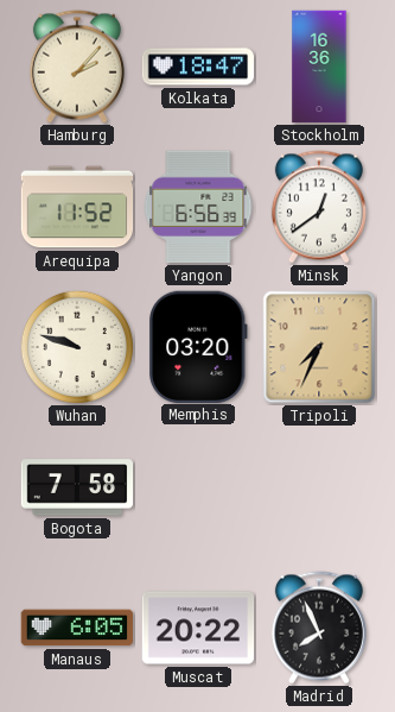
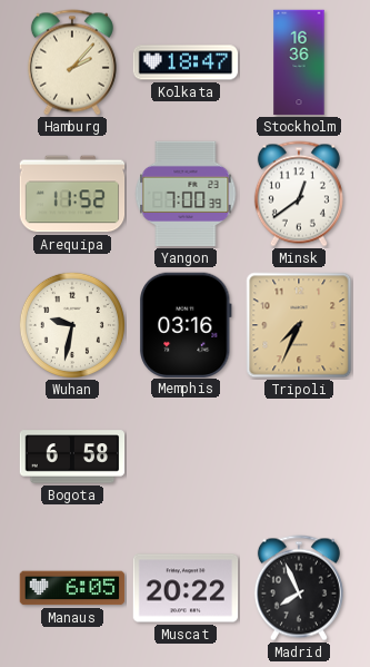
Yangon: 6:56 -> 7:00 (186, 194)
Wuhan: 9:48 -> 9:32 (72, 325)
Memphis: 03:20 -> 03:16 (186, 324)
Bogota: 7:58 -> 6:58 (72, 457)
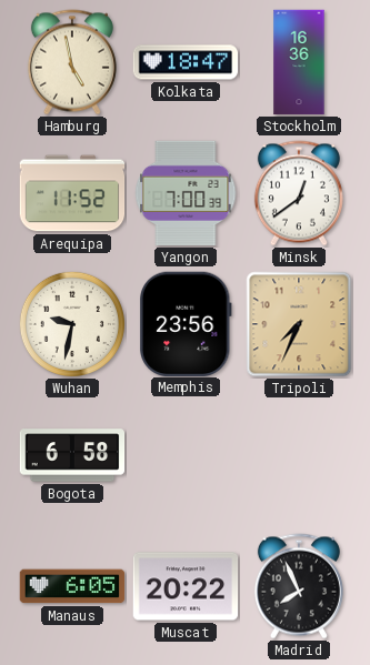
Hamburg: 2:07 -> 4:58 (72, 62)
Memphis: 03:16 -> 23:56 (186, 323)
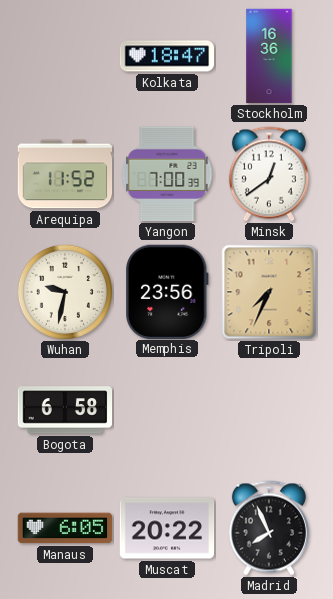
Hamburg: 4:58 -> none (72, 62)
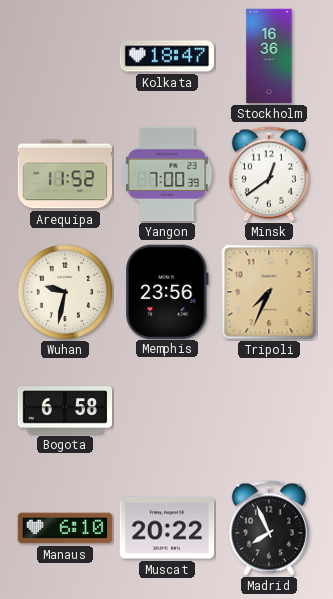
Manaus: 6:05 -> 6:10 (65, 528)
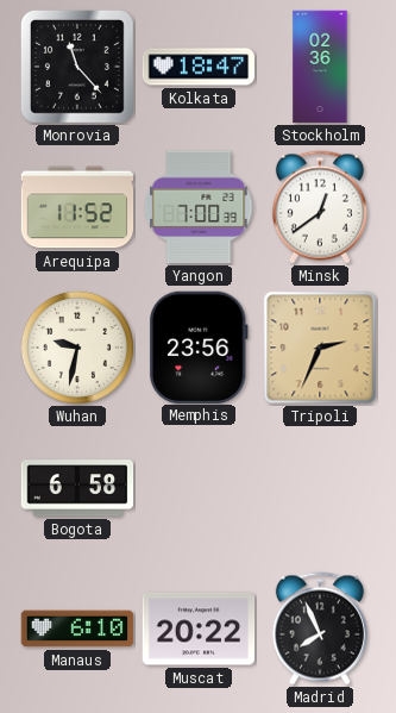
Monrovia: none -> 11:23 (77, 67)
Stockholm: 16:36 -> 02:36 (320, 67)
Tripoli: 7:34 -> 2:34 (320, 348)
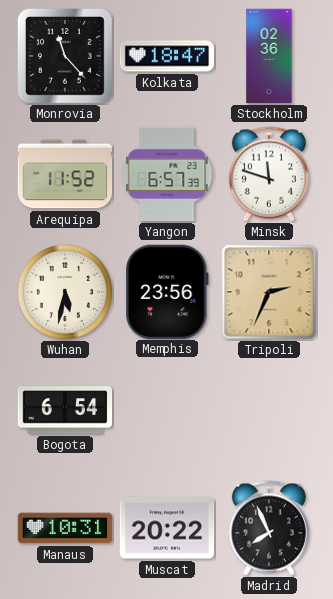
Yangon: 7:00 -> 6:57 (167, 174)
Minsk: 12:39 -> 11:48 (269, 174)
Wuhan: 9:32 -> 5:32 (65, 292)
Bogota: 6:58 -> 6:54 (65, 410)
Manaus: 6:10 -> 10:31 (65, 528)
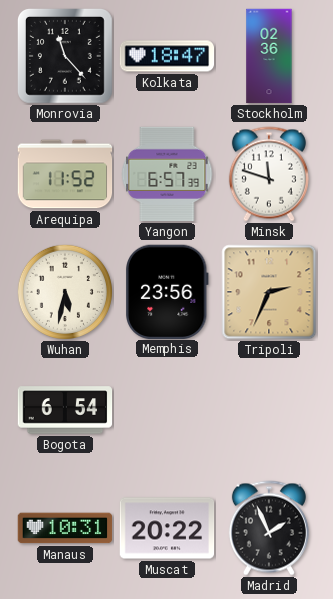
Madrid: 7:56 -> 1:56 (269, 528)
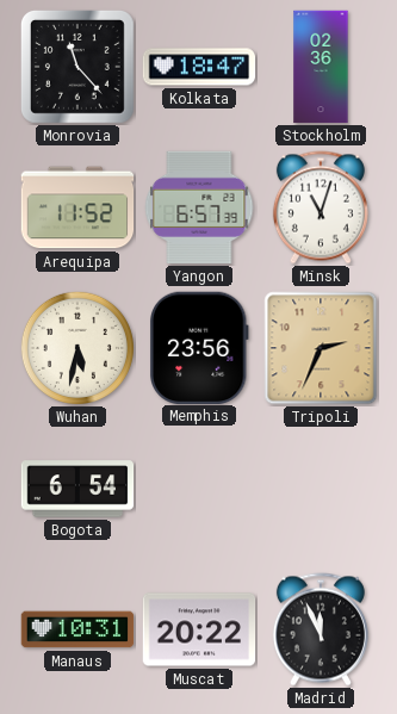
Minsk: 11:48 -> 11:03 (321, 207)
Madrid: 1:56 -> 11:56 (321, 629)
